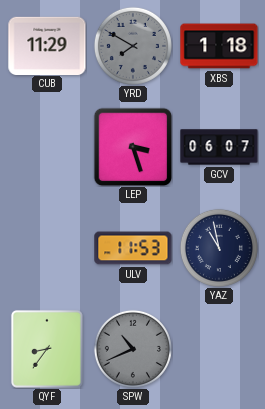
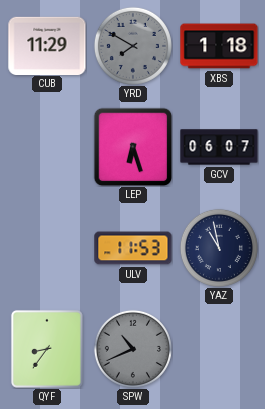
LEP: 3:27 -> 6:27 (133, 147)
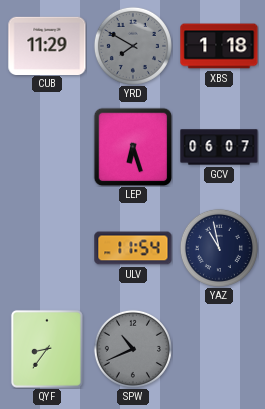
ULV: 11:53 -> 11:54 (133, 248)
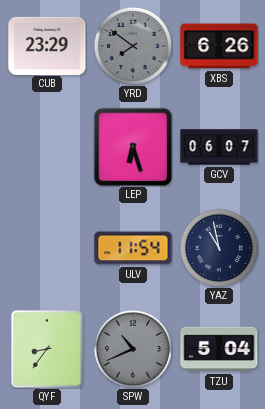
CUB: 11:29 -> 23:29 (47, 45)
YRD: 7:50 -> 7:51 (133, 46)
XBS: 1:18 -> 6:26 (219, 46)
TZU: none -> 5:04 (219, 349)
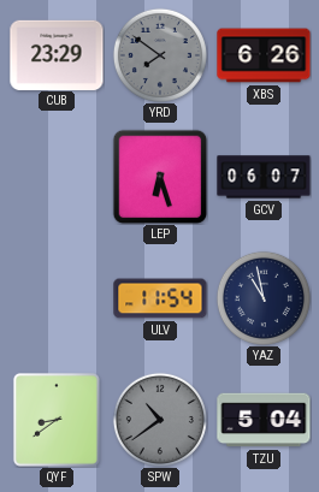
QYF: 8:36 -> 8:39 (57, 420)
SPW: 10:41 -> 10:39 (160, 420)
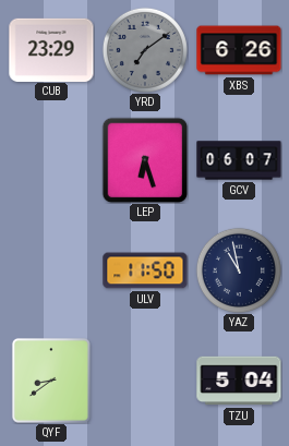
YRD: 7:51 -> 7:09 (145, 50)
ULV: 11:54 -> 11:50 (145, 270)
SPW: 10:39 -> none (160, 420)
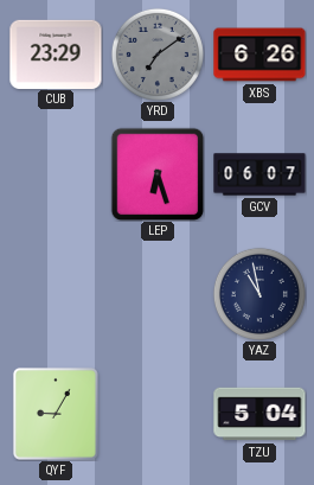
ULV: 11:50 -> none (145, 270)
QYF: 8:39 -> 9:05 (56, 414)
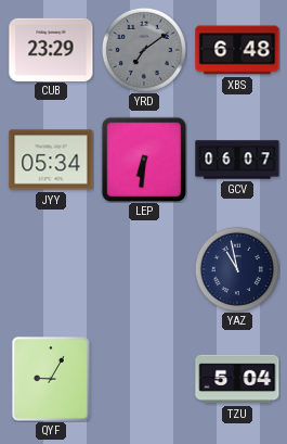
XBS: 6:26 -> 6:48 (237, 50)
JYY: none -> 05:34 (51, 160)
LEP: 6:27 -> 6:31 (144, 160)
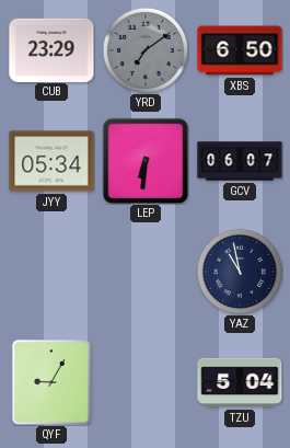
XBS: 6:48 -> 6:50 (240, 50)
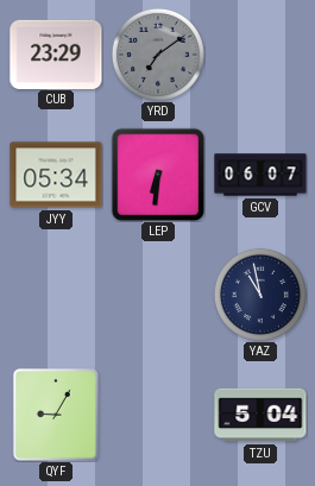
XBS: 6:50 -> none (240, 50)
